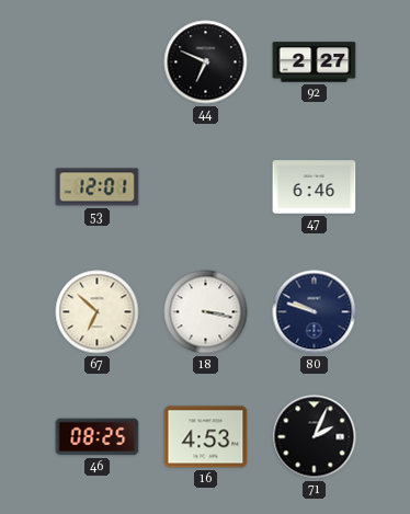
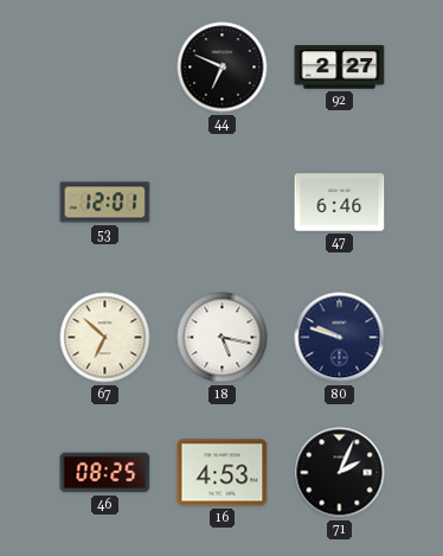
18: 3:17 -> 5:17 (223, 338)
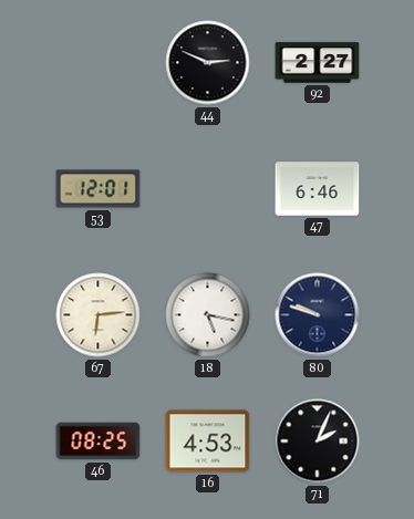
44: 6:49 -> 2:49 (208, 63)
67: 6:52 -> 6:14 (99, 315)
